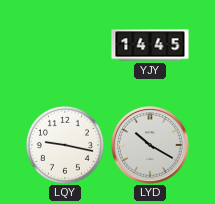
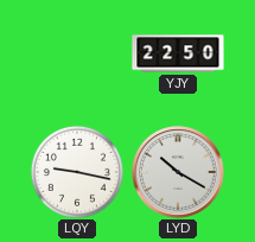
YJY: 14:45 -> 22:50 (178, 53)
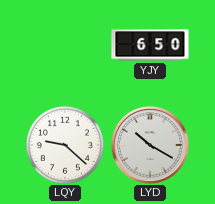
YJY: 22:50 -> 6:50 (150, 45)
LQY: 9:17 -> 9:22 (65, 145)
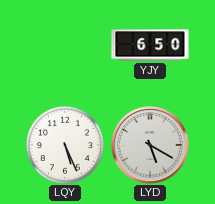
LQY: 9:22 -> 5:26 (65, 145)
LYD: 10:20 -> 5:20 (150, 145)
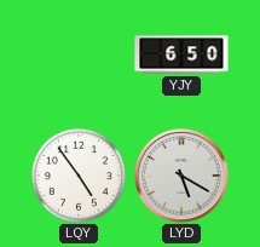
LQY: 5:26 -> 4:54 (79, 176)
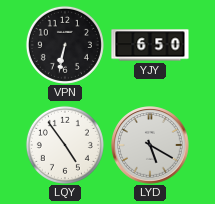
VPN: none -> 6:32 (65, 45)
